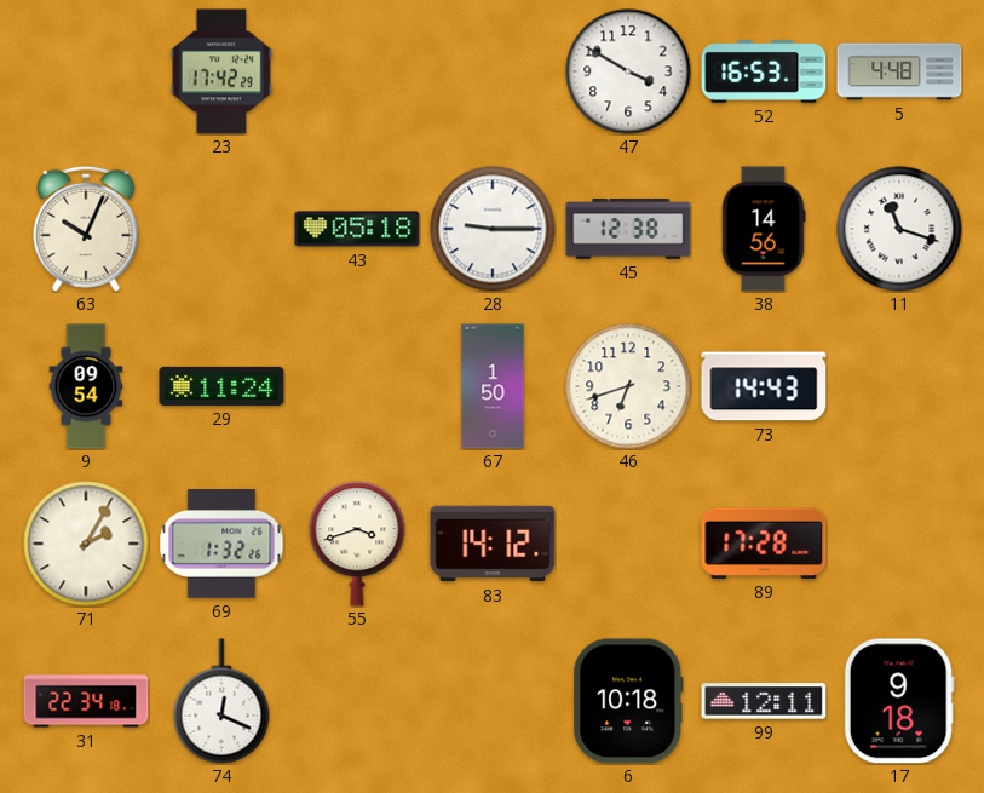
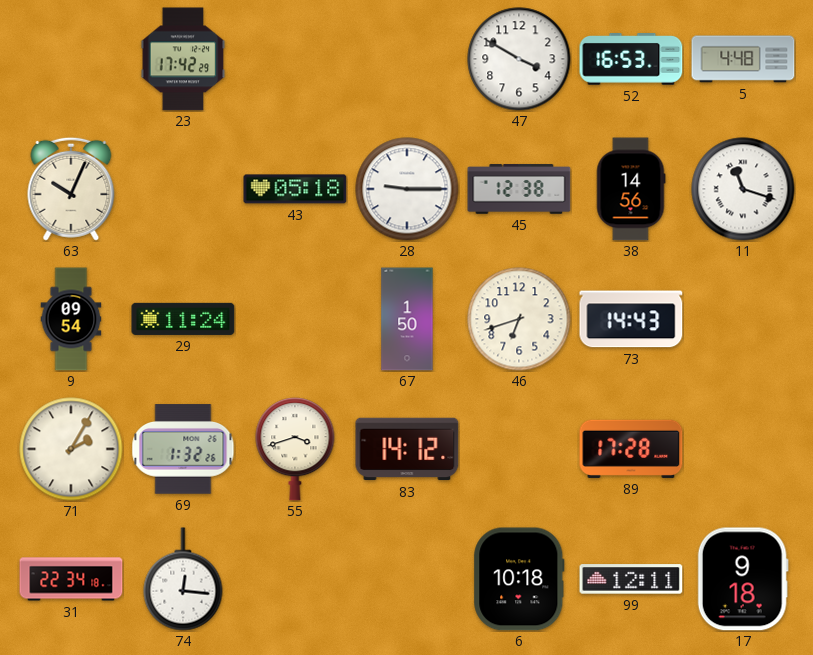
74: 12:19 -> 12:16 (183, 579)
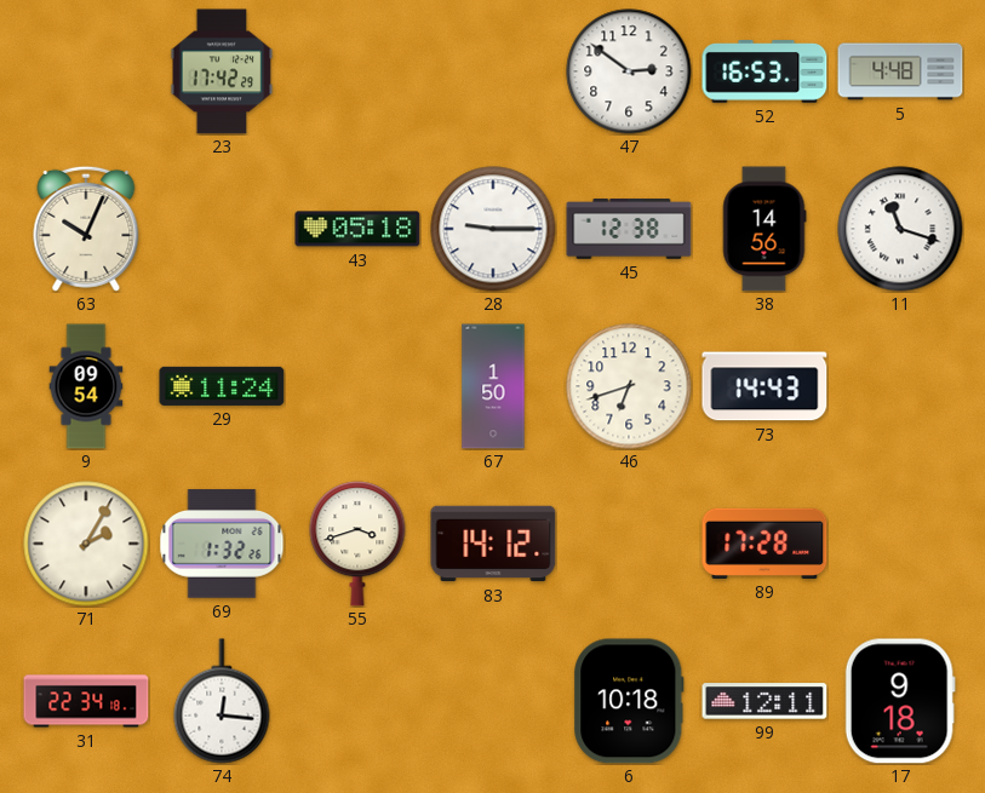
47: 3:50 -> 2:51 (629, 71)
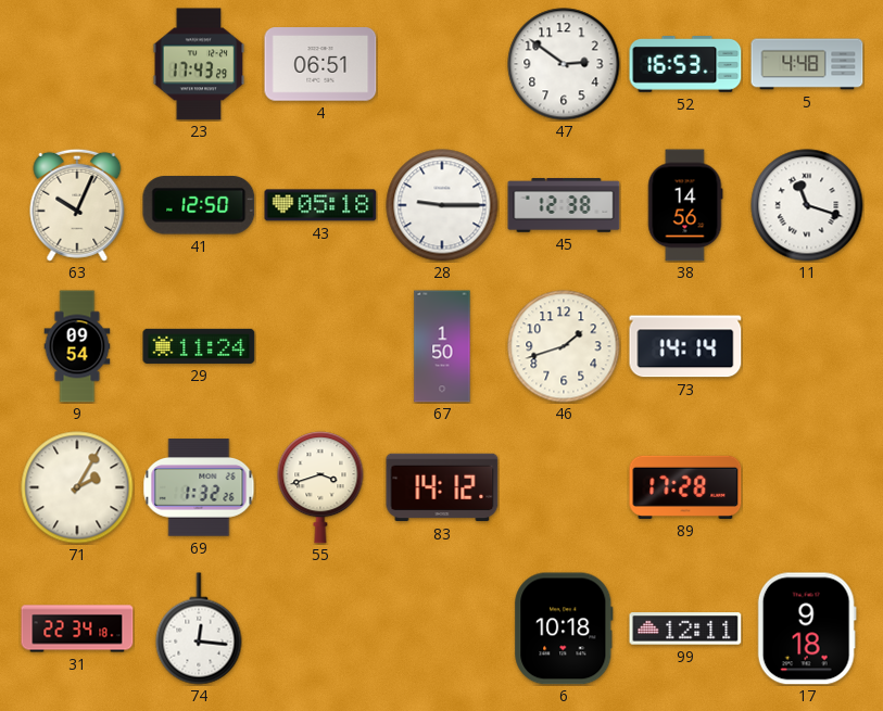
23: 17:42 -> 17:43 (199, 64)
4: none -> 06:51 (320, 64)
41: none -> 12:50 (199, 205)
46: 6:42 -> 1:42 (564, 346)
73: 14:43 -> 14:14 (685, 346)
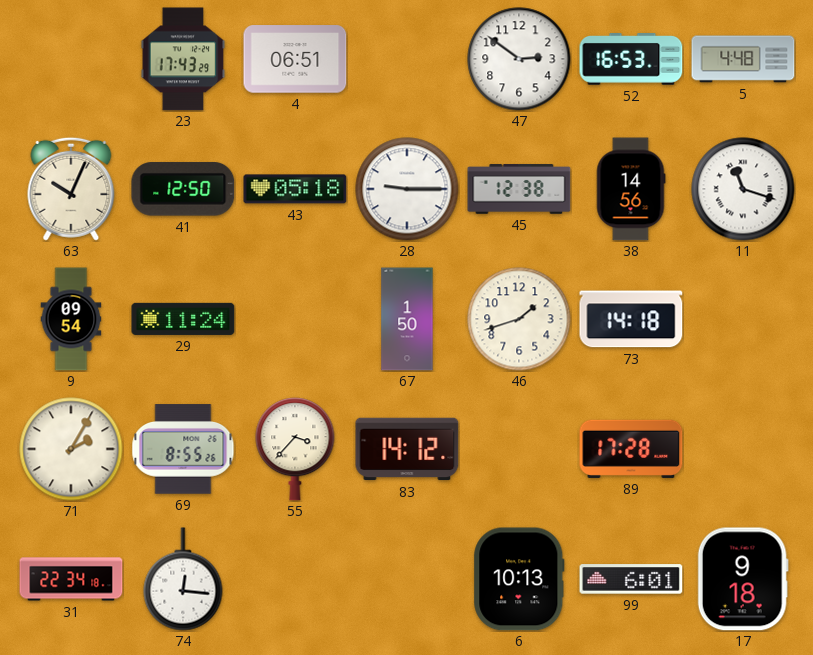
73: 14:14 -> 14:18 (631, 319)
69: 1:32 -> 8:55 (183, 449)
55: 3:42 -> 3:37 (295, 449)
6: 10:18 -> 10:13 (519, 579)
99: 12:11 -> 6:01 (631, 579)
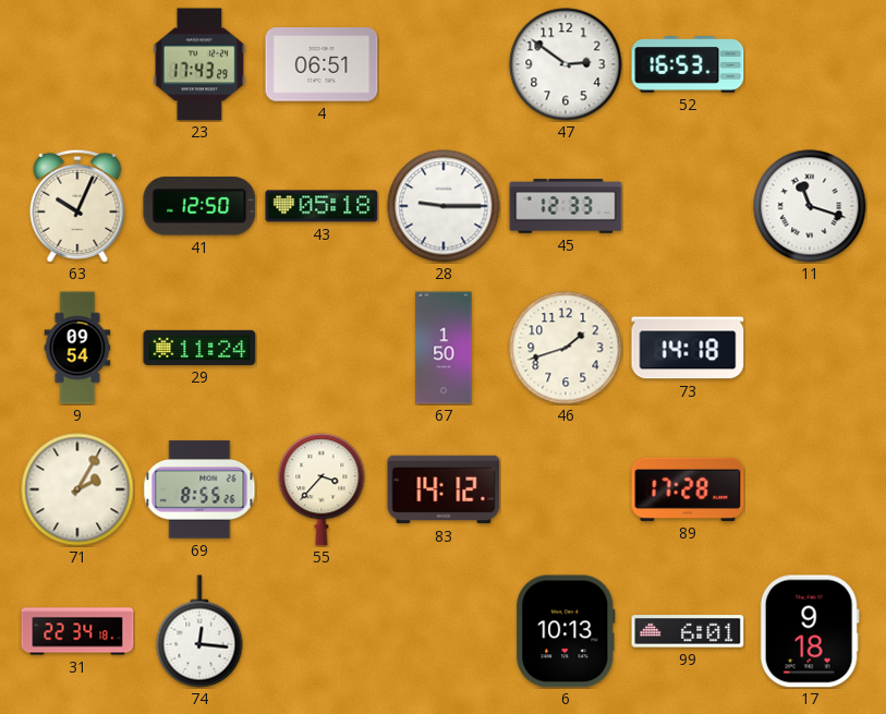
5: 4:48 -> none (743, 59)
45: 12:38 -> 12:33 (566, 206)
38: 14:56 -> none (631, 189)
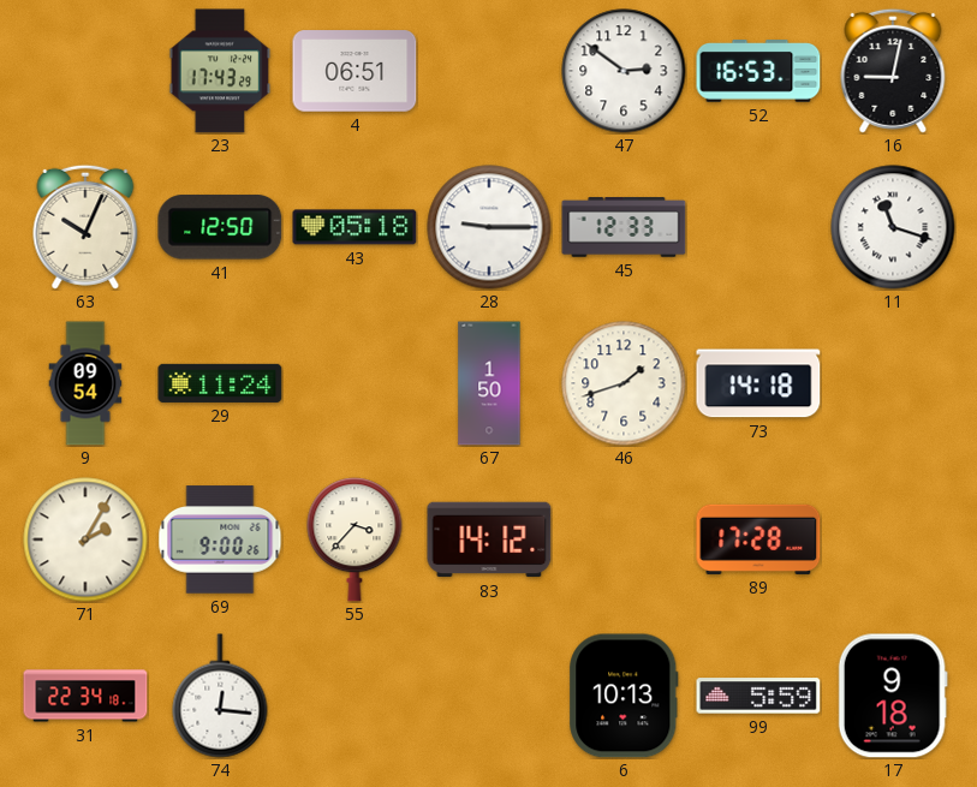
16: none -> 9:02 (893, 71)
69: 8:55 -> 9:00 (220, 539)
99: 6:01 -> 5:59 (758, 696)
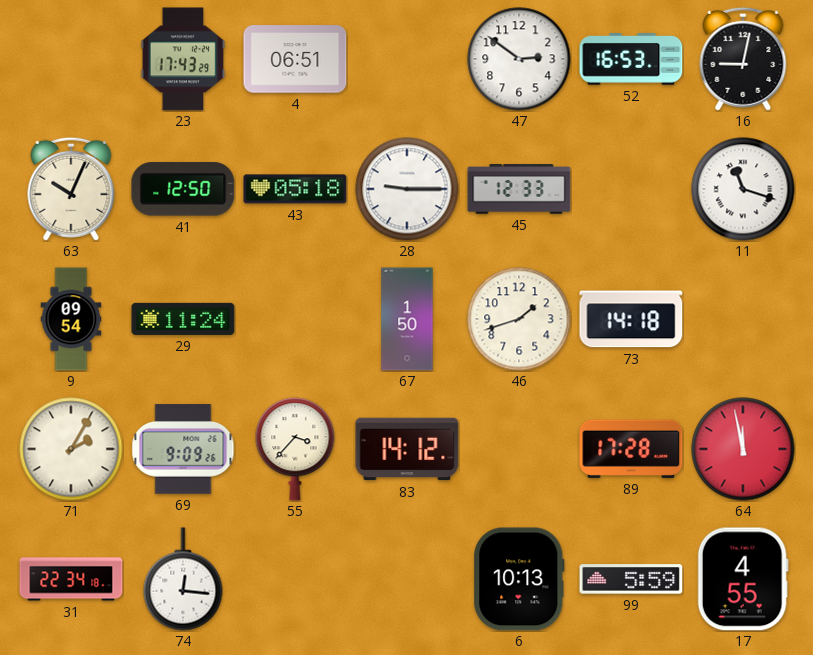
69: 9:00 -> 9:09 (183, 449)
64: none -> 11:58 (743, 449)
17: 9:18 -> 4:55 (743, 579)
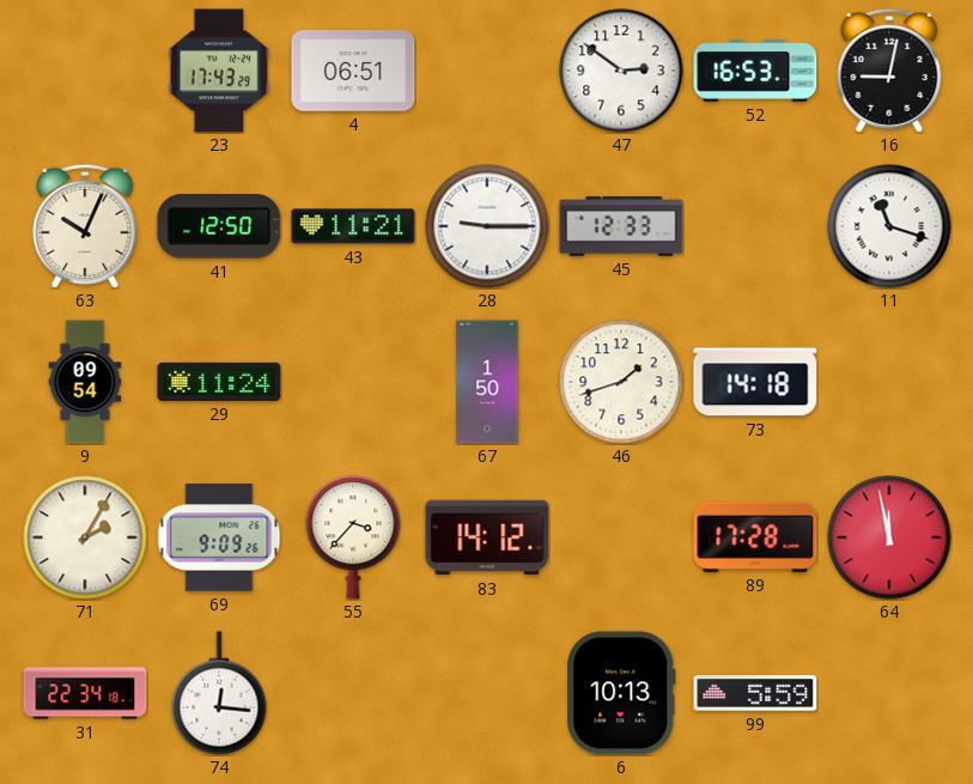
43: 05:18 -> 11:21 (353, 226)
17: 4:55 -> none (743, 579)
